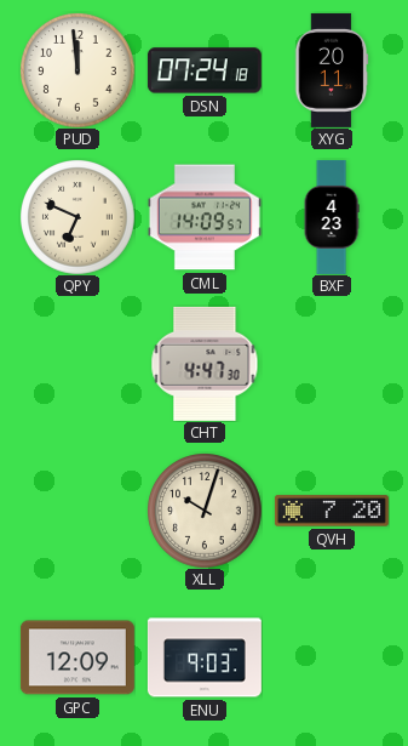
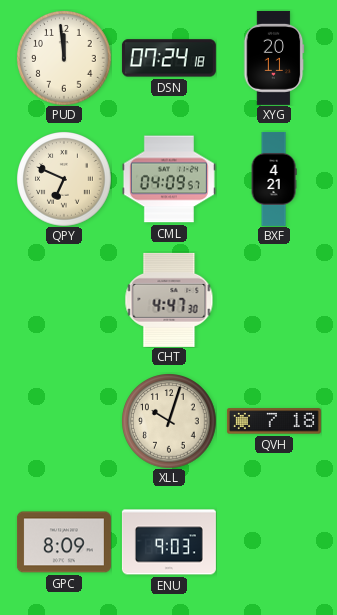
CML: 14:09 -> 04:09 (169, 179)
BXF: 4:23 -> 4:21 (274, 179)
QVH: 7:20 -> 7:18 (274, 421)
GPC: 12:09 -> 8:09 (64, 542)
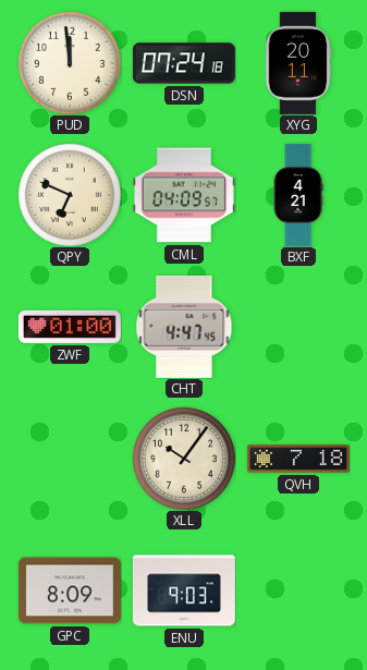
ZWF: none -> 01:00 (70, 327)
CHT: 4:47:30 -> 4:47:45 (184, 327)
XLL: 10:03 -> 10:06 (184, 459)
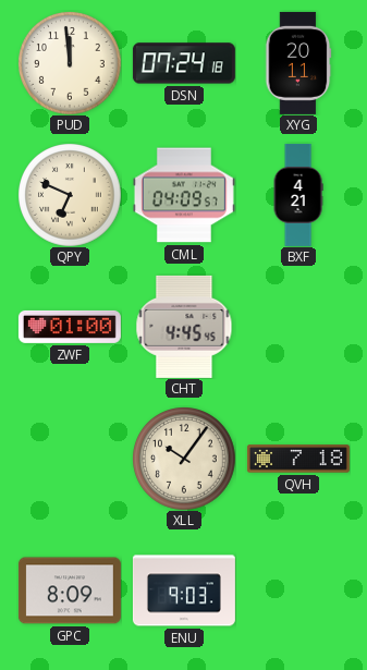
CHT: 4:47 -> 4:45 (184, 327)
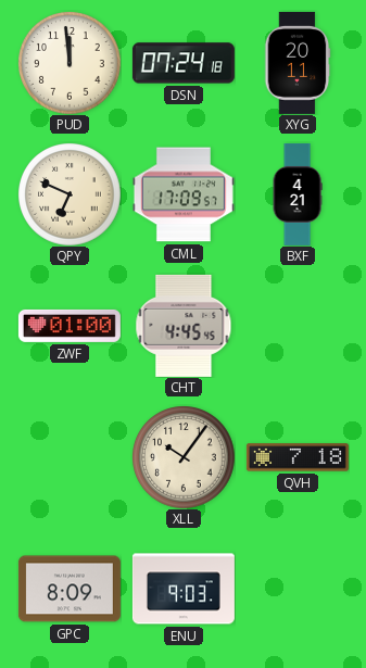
CML: 04:09 -> 17:09 (184, 194)
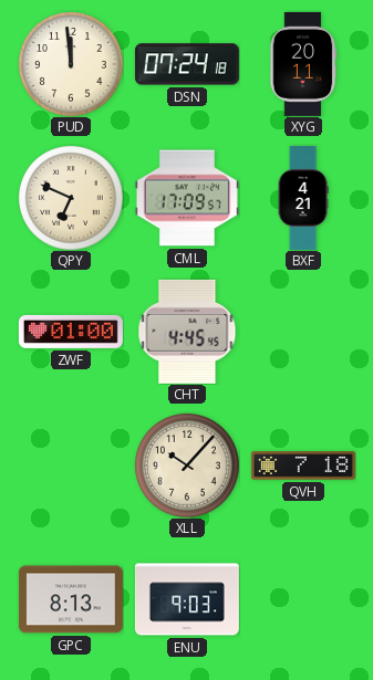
XLL: 10:06 -> 10:07 (187, 465)
GPC: 8:09 -> 8:13 (71, 599)
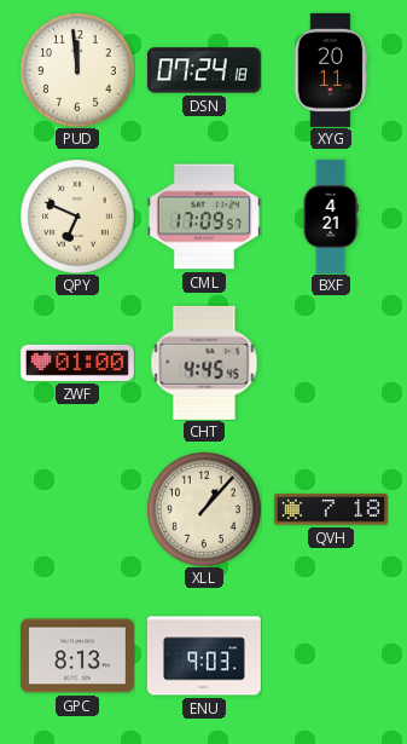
XLL: 10:07 -> 1:07 (204, 509)
